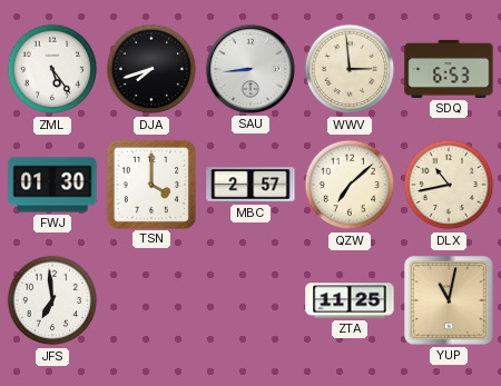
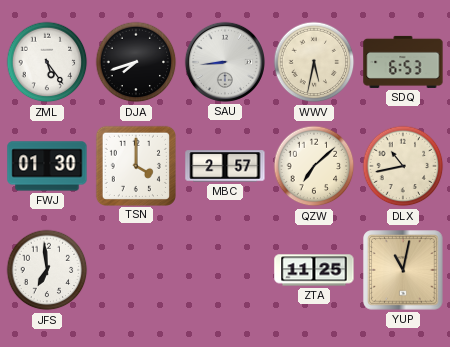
WWV: 2:59 -> 5:32 (314, 62)
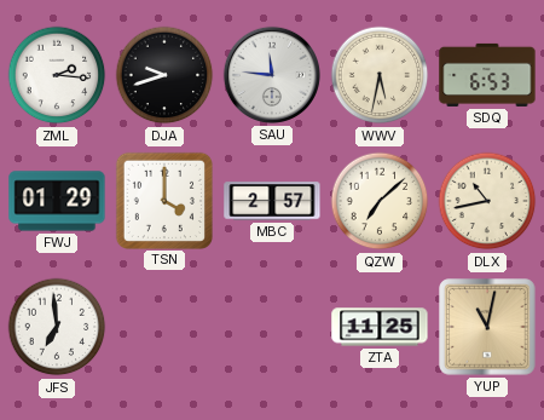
ZML: 5:24 -> 2:16 (57, 75)
DJA: 7:42 -> 9:42 (164, 75)
SAU: 8:44 -> 11:46 (272, 75)
FWJ: 01:30 -> 01:29 (57, 201)
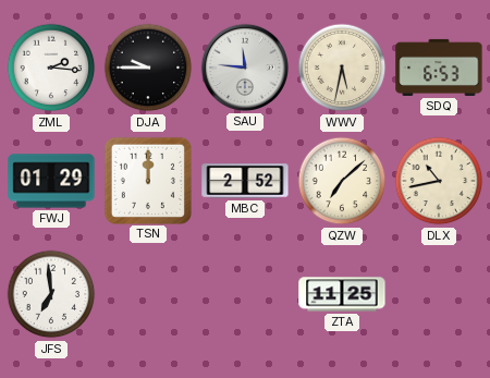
DJA: 9:42 -> 9:45 (148, 68)
TSN: 4:00 -> 12:00 (147, 180)
MBC: 2:57 -> 2:52 (245, 181)
YUP: 11:02 -> none (487, 327)
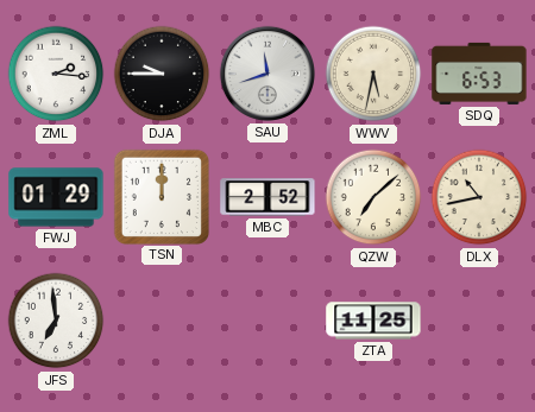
SAU: 11:46 -> 11:42 (267, 74)
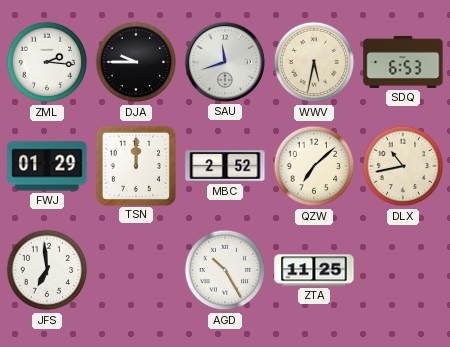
AGD: none -> 10:25 (225, 270)
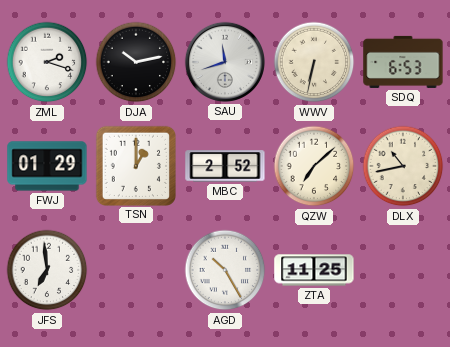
ZML: 2:16 -> 2:18 (47, 62)
DJA: 9:45 -> 10:13 (136, 62)
WWV: 5:32 -> 6:32 (314, 62)
TSN: 12:00 -> 1:00 (135, 165)
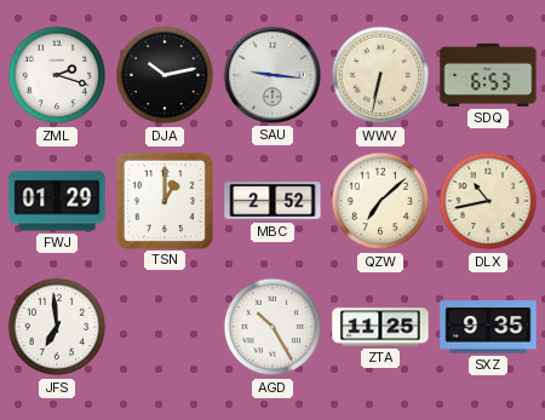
SAU: 11:42 -> 9:16 (272, 75)
SXZ: none -> 9:35 (488, 327)
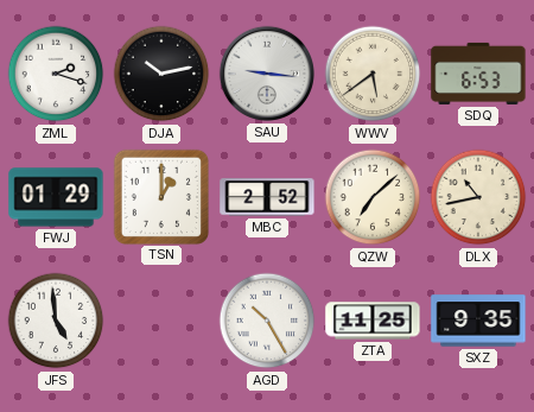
WWV: 6:32 -> 5:39 (373, 74)
JFS: 6:59 -> 4:59 (56, 321)
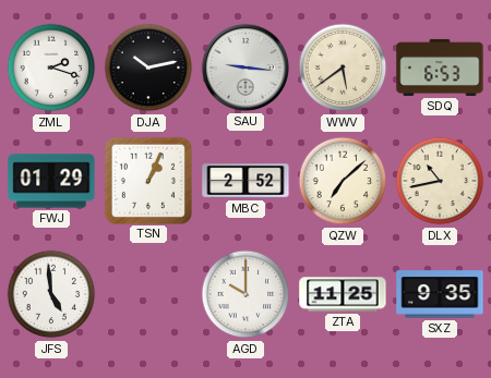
TSN: 1:00 -> 1:04 (147, 180)
AGD: 10:25 -> 10:00 (245, 294)
